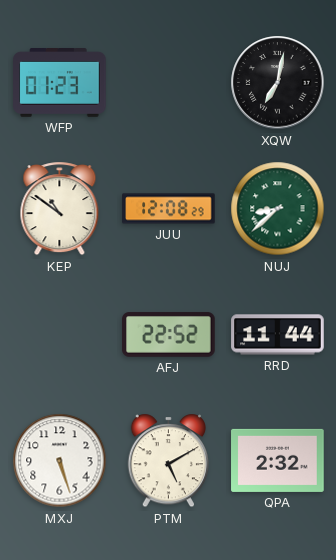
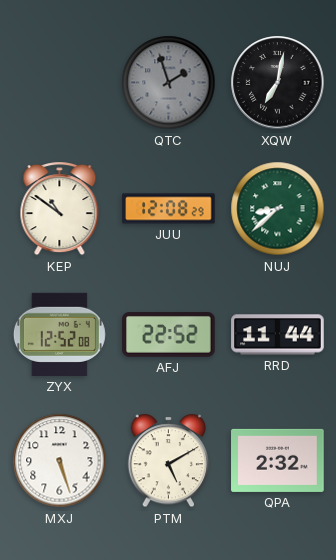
WFP: 01:23 -> none (60, 83)
QTC: none -> 1:57 (169, 83)
ZYX: none -> 12:52 (59, 334)
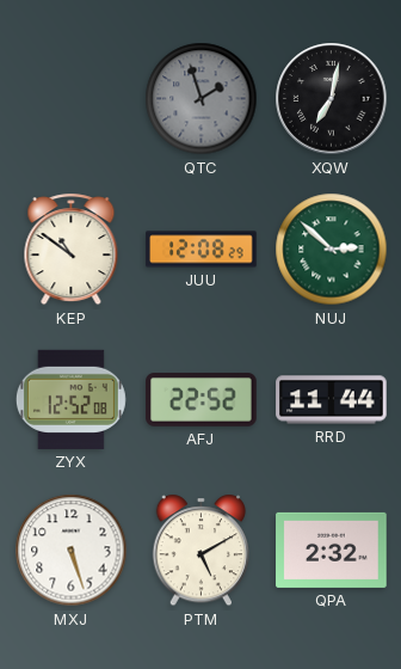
NUJ: 8:38 -> 2:52 (332, 250)
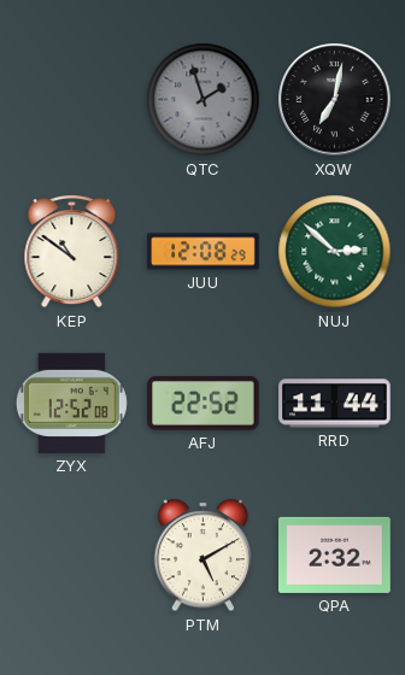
MXJ: 5:27 -> none (72, 551)
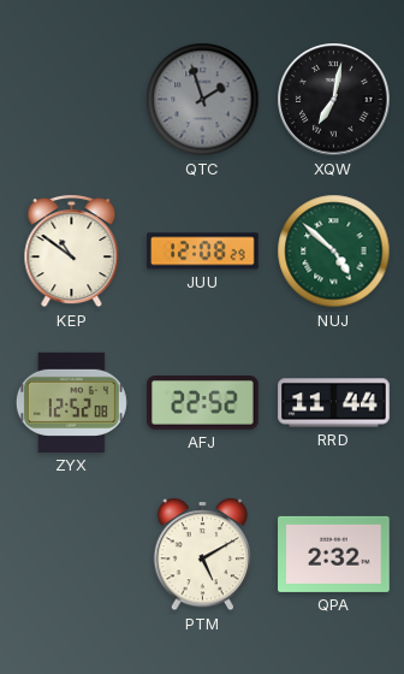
NUJ: 2:52 -> 4:52 (334, 252)
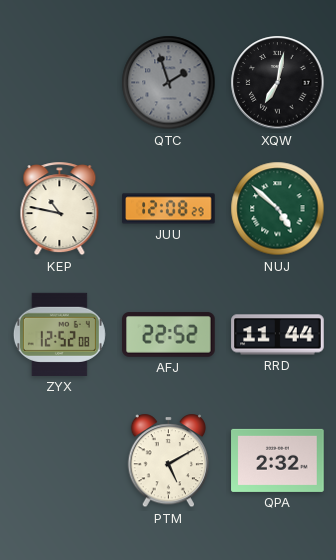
KEP: 10:51 -> 10:47 (60, 209)
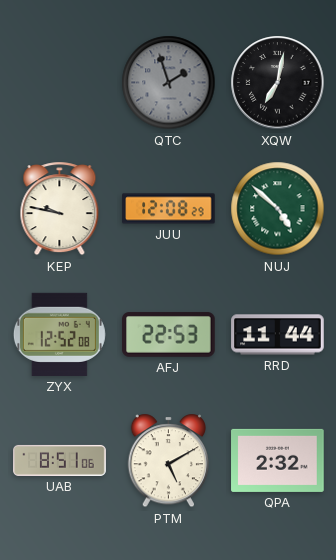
KEP: 10:47 -> 9:47 (60, 209)
AFJ: 22:52 -> 22:53 (169, 335)
UAB: none -> 8:51 (60, 460)
